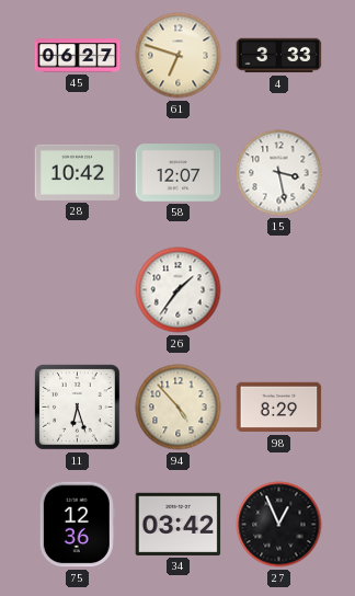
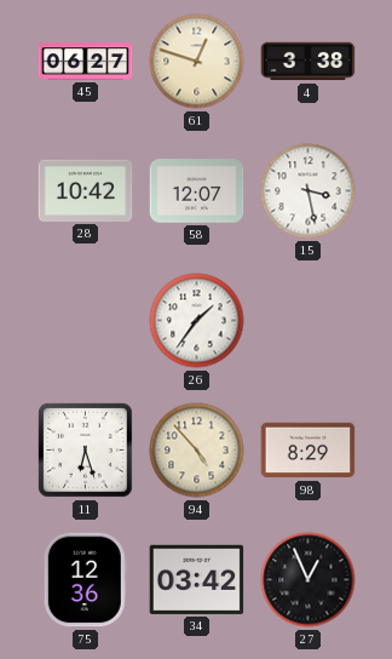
61: 6:48 -> 12:48 (197, 62)
4: 3:33 -> 3:38 (309, 62)
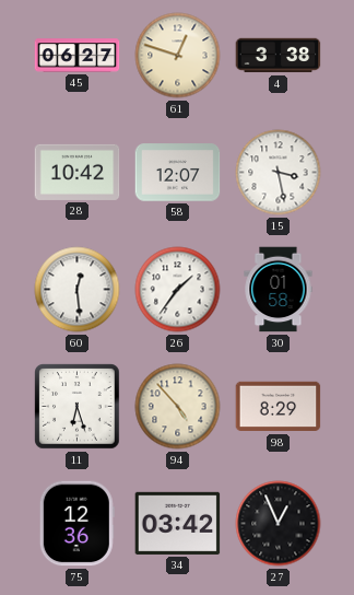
60: none -> 12:29 (78, 290)
30: none -> 01:58 (279, 290)
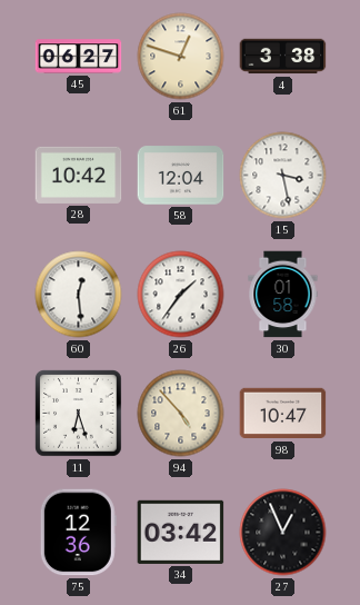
58: 12:07 -> 12:04 (181, 176)
98: 8:29 -> 10:47 (283, 414)
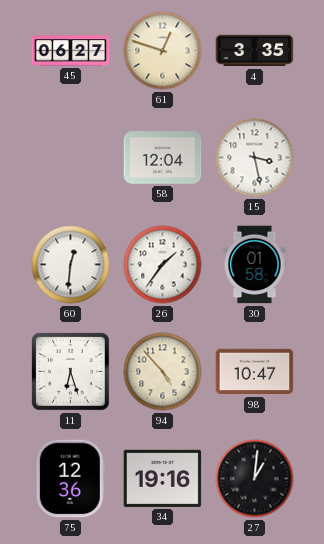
4: 3:38 -> 3:35 (255, 51)
28: 10:42 -> none (79, 175)
60: 12:29 -> 12:31 (71, 265)
34: 03:42 -> 19:16 (163, 478)
27: 12:56 -> 1:01 (255, 479)
